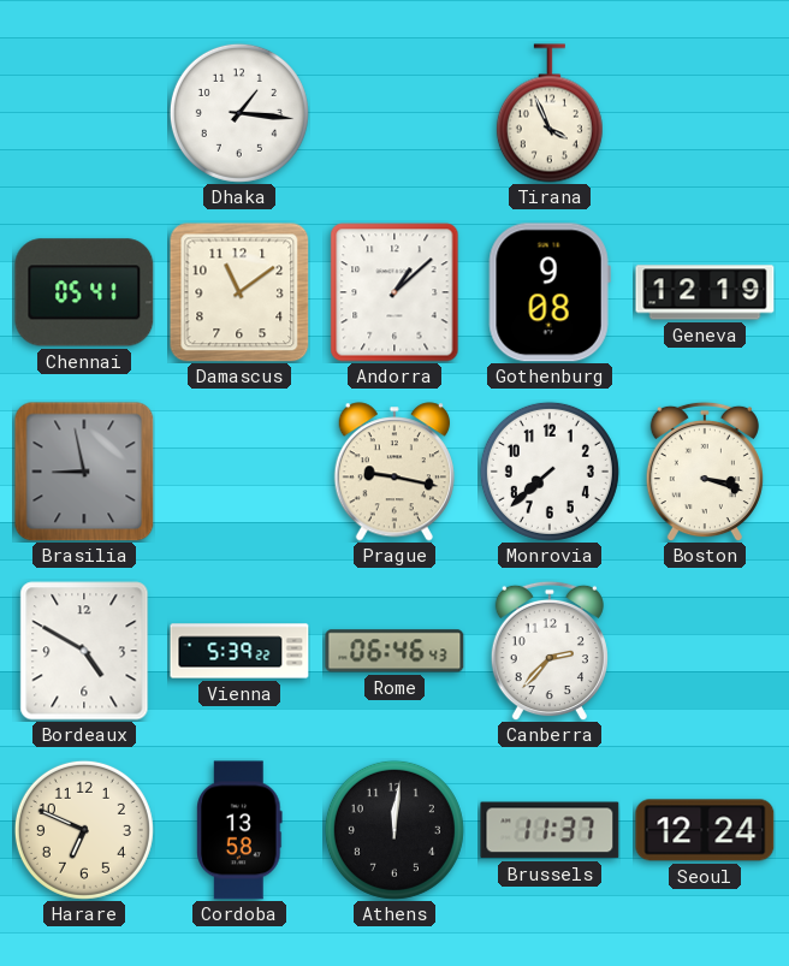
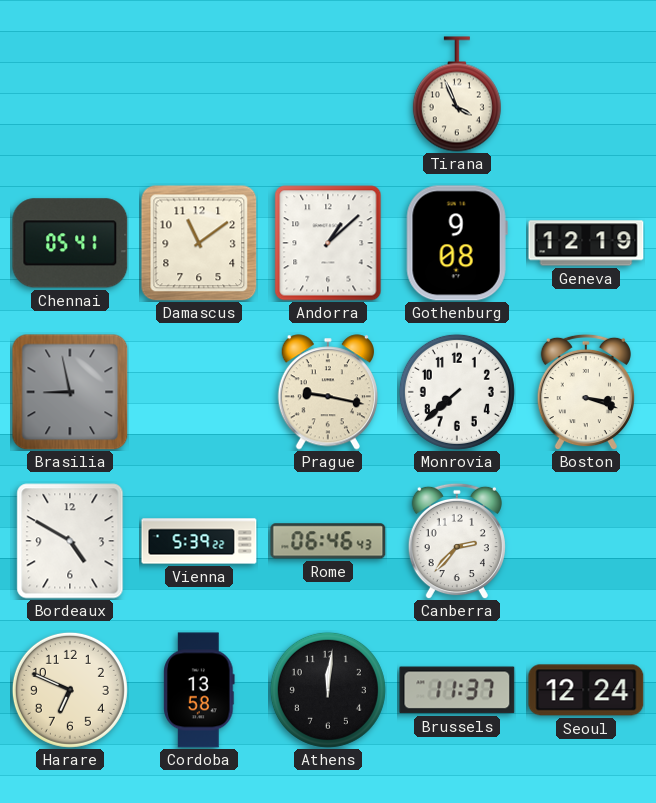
Dhaka: 1:16 -> none (239, 113)
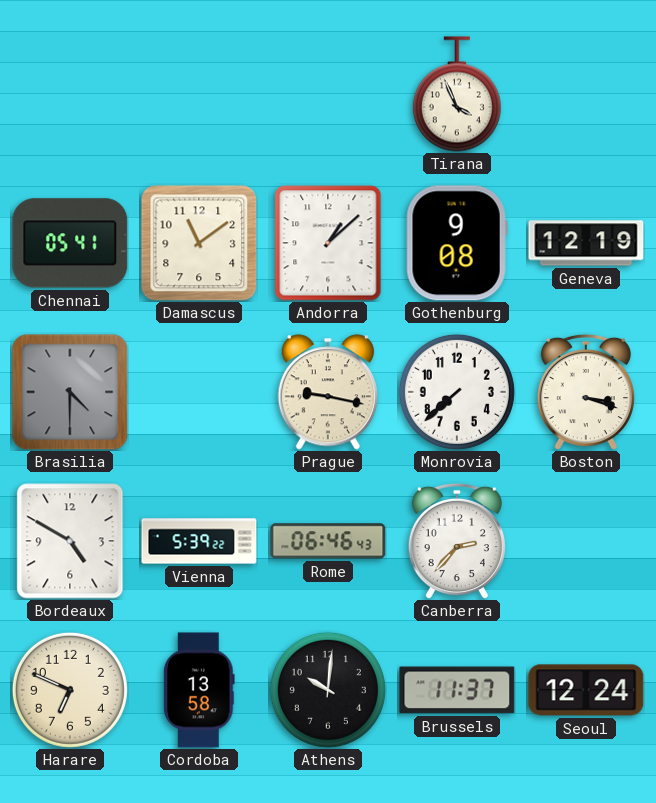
Brasilia: 8:58 -> 4:30 (70, 392)
Athens: 12:01 -> 10:01 (328, 690)
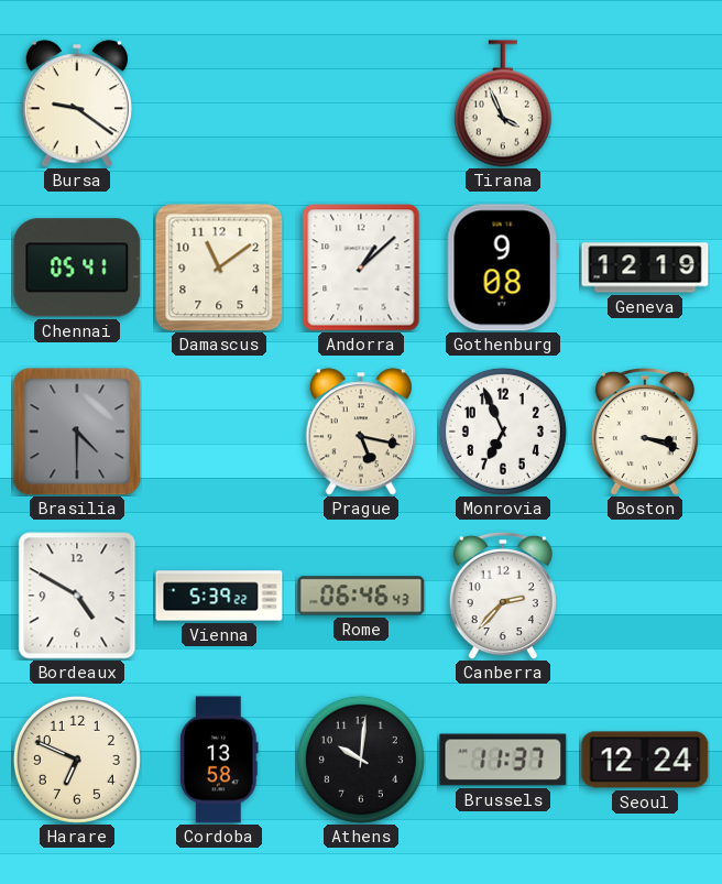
Bursa: none -> 9:21 (77, 103)
Prague: 9:17 -> 5:17 (361, 432)
Monrovia: 7:38 -> 6:56 (503, 432)
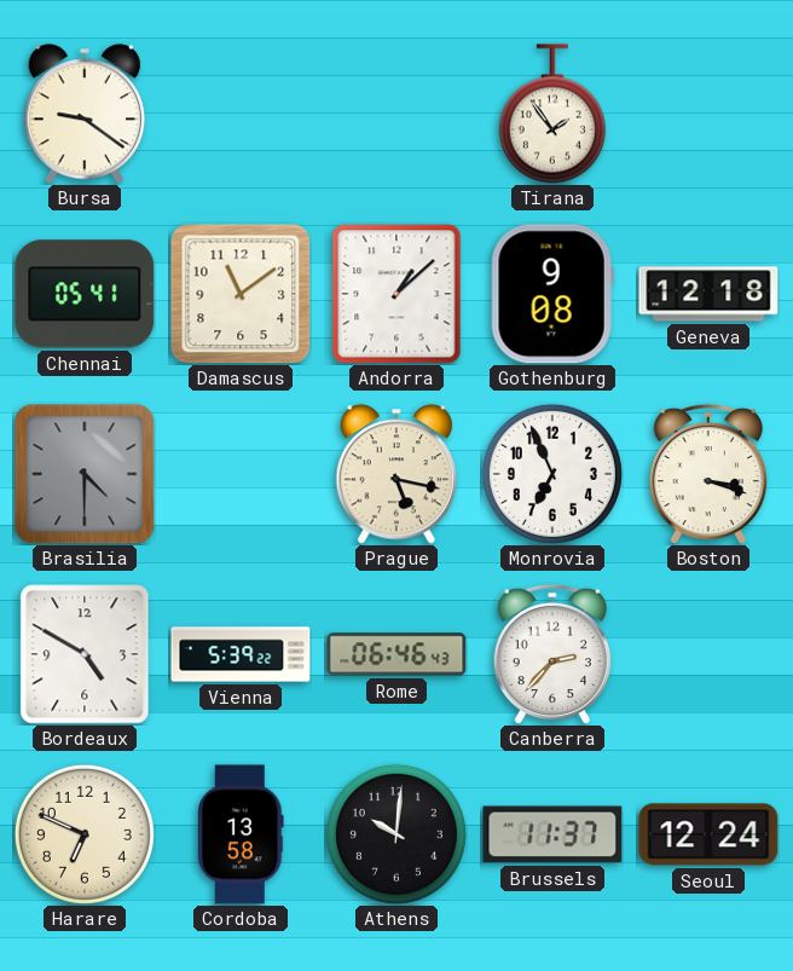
Tirana: 3:56 -> 1:54 (552, 114)
Geneva: 12:19 -> 12:18 (708, 294)
